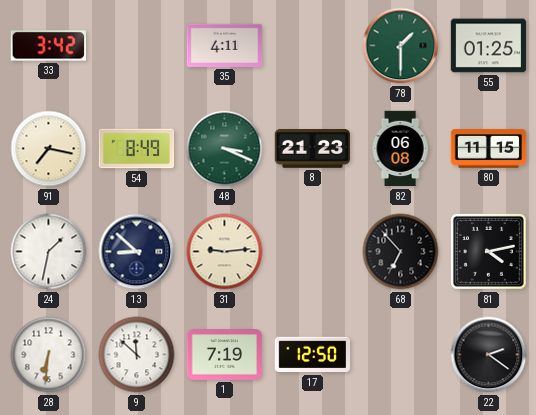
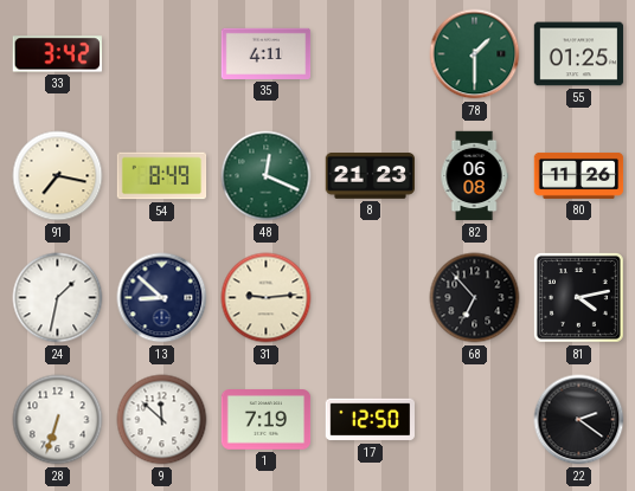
48: 3:19 -> 12:19 (267, 176)
80: 11:15 -> 11:26 (579, 176)
28: 6:31 -> 6:33 (58, 420)
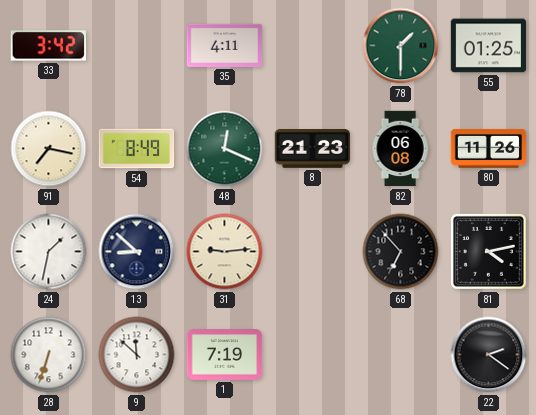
17: 12:50 -> none (371, 420)
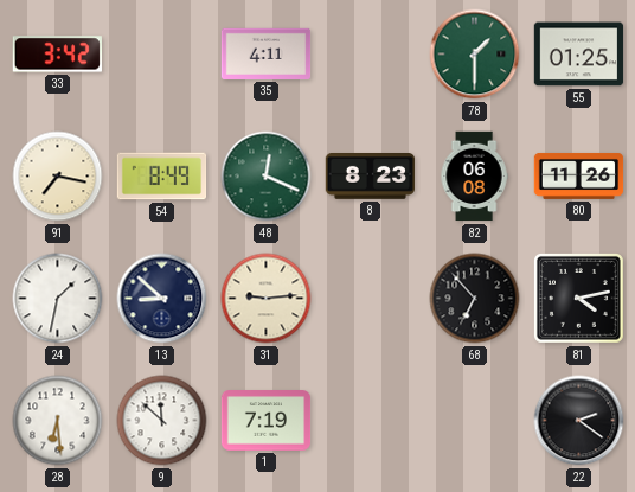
8: 21:23 -> 8:23 (371, 177)
28: 6:33 -> 6:29 (58, 421)
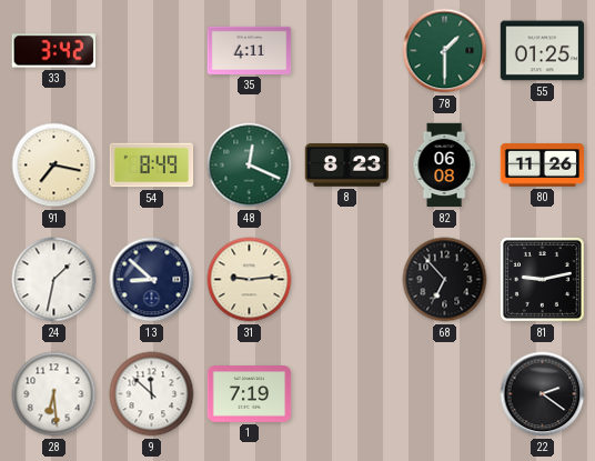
81: 4:13 -> 9:13 (542, 279)
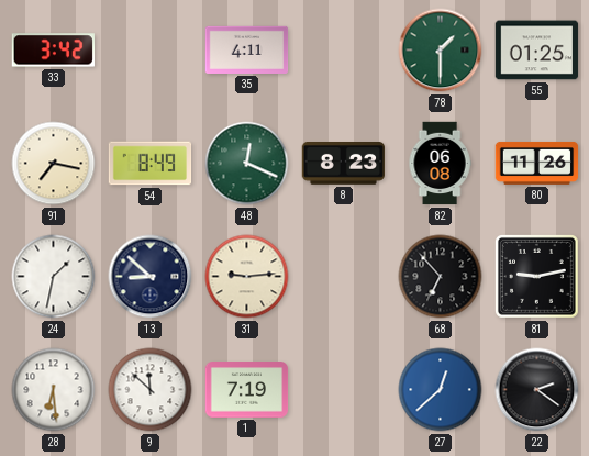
27: none -> 12:38 (441, 390)
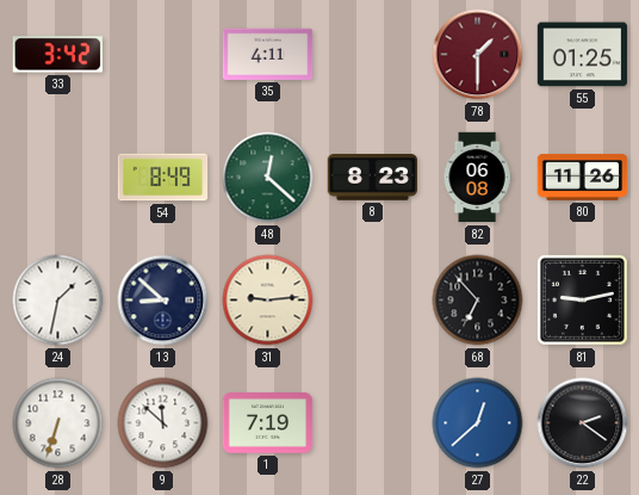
78 dial: green -> burgundy (478, 55)
91: 7:17 -> none (54, 164)
48: 12:19 -> 12:22 (268, 178)
28: 6:29 -> 6:33 (58, 423)
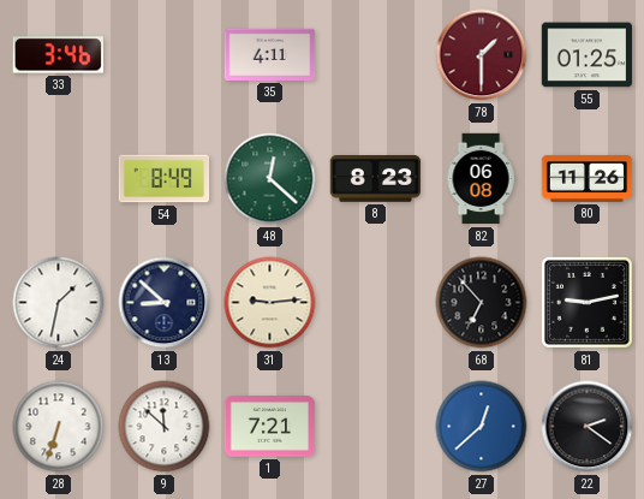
33: 3:42 -> 3:46 (58, 55)
1: 7:19 -> 7:21 (270, 427)
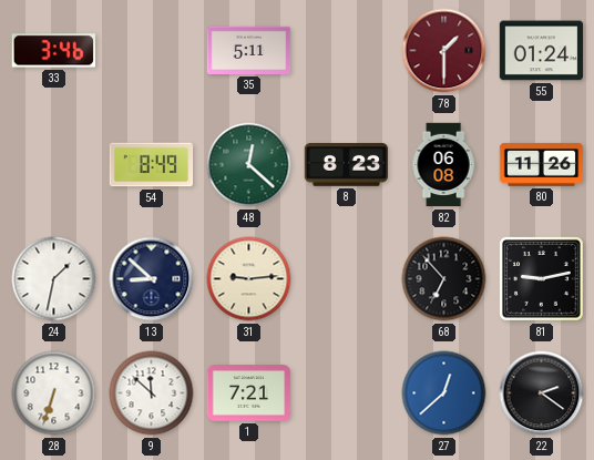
35: 4:11 -> 5:11 (249, 50)
55: 01:25 -> 01:24 (542, 51)
